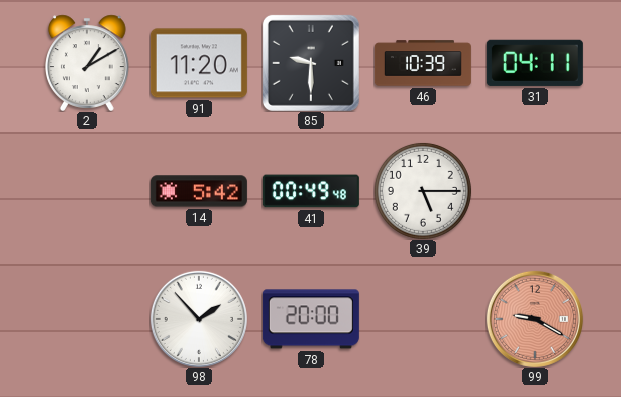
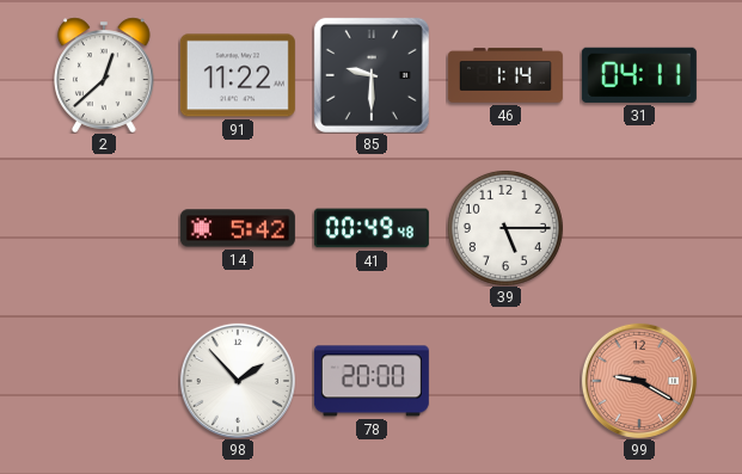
2: 1:10 -> 12:38 (105, 75)
91: 11:20 -> 11:22 (238, 75)
46: 10:39 -> 1:14 (505, 75)
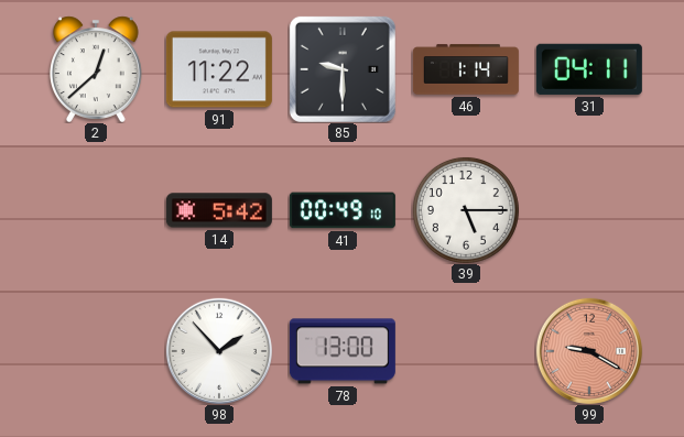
41: 00:49:48 -> 00:49:10 (343, 210)
78: 20:00 -> 13:00 (343, 351)
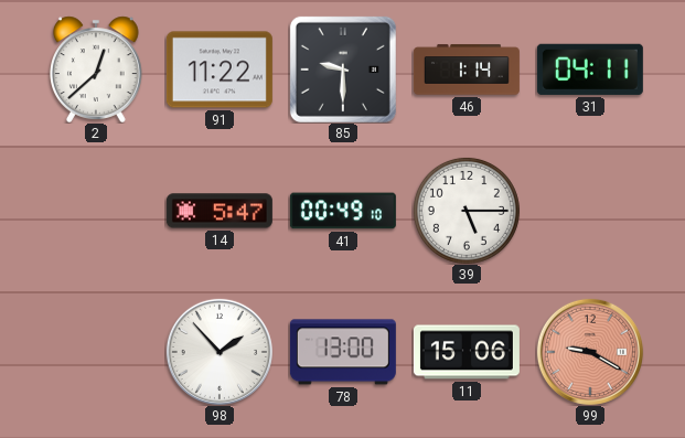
14: 5:42 -> 5:47 (220, 211)
11: none -> 15:06 (467, 352)
